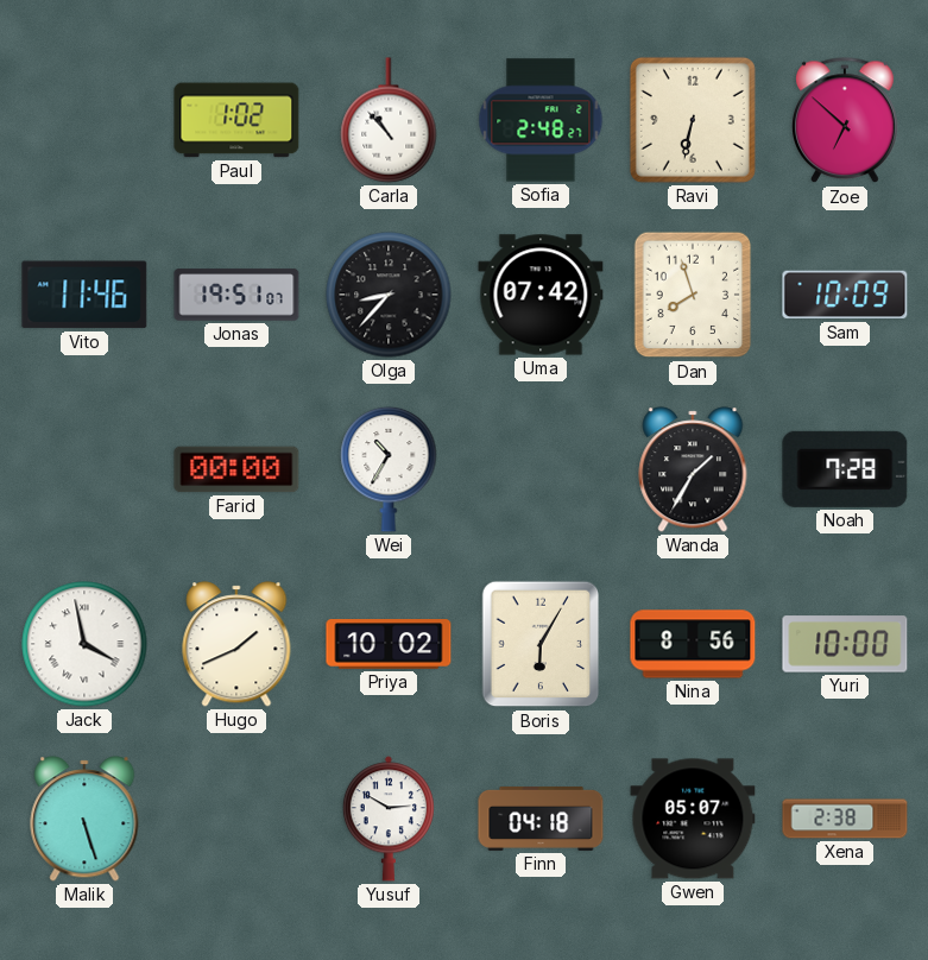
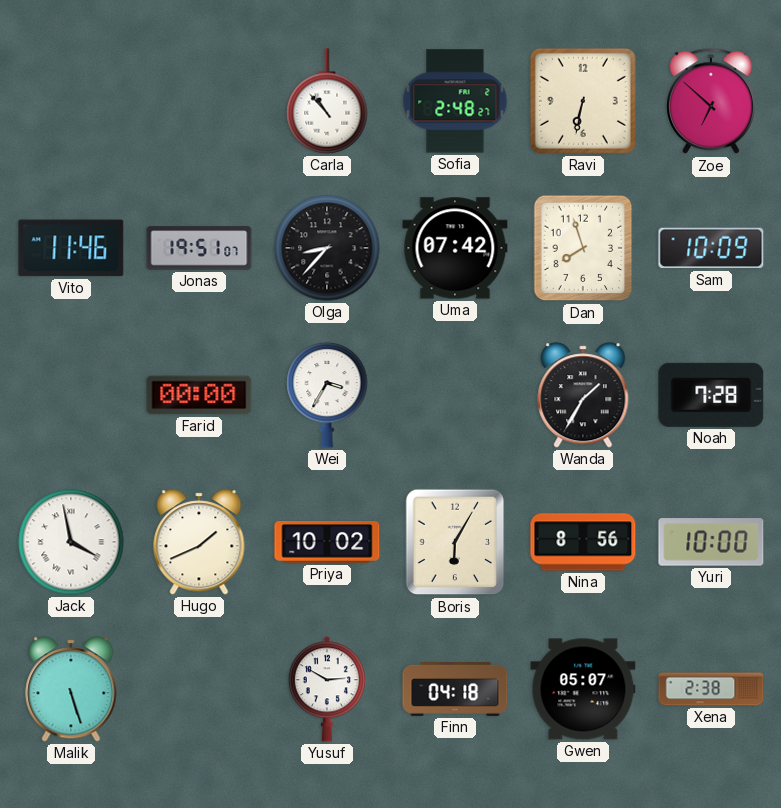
Paul: 1:02 -> none (236, 120)
Wei: 10:35 -> 3:35 (327, 395)
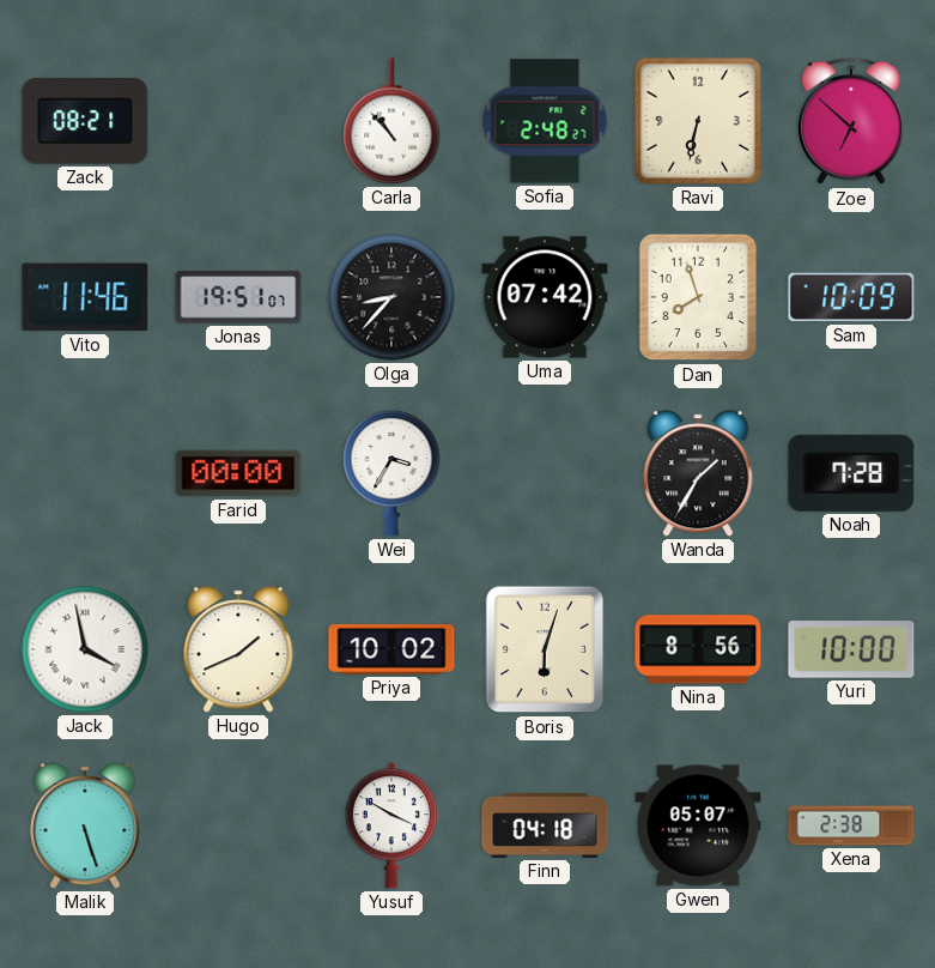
Zack: none -> 08:21 (85, 122)
Boris: 6:05 -> 6:03 (545, 649)
Yusuf: 2:50 -> 3:50 (391, 825)
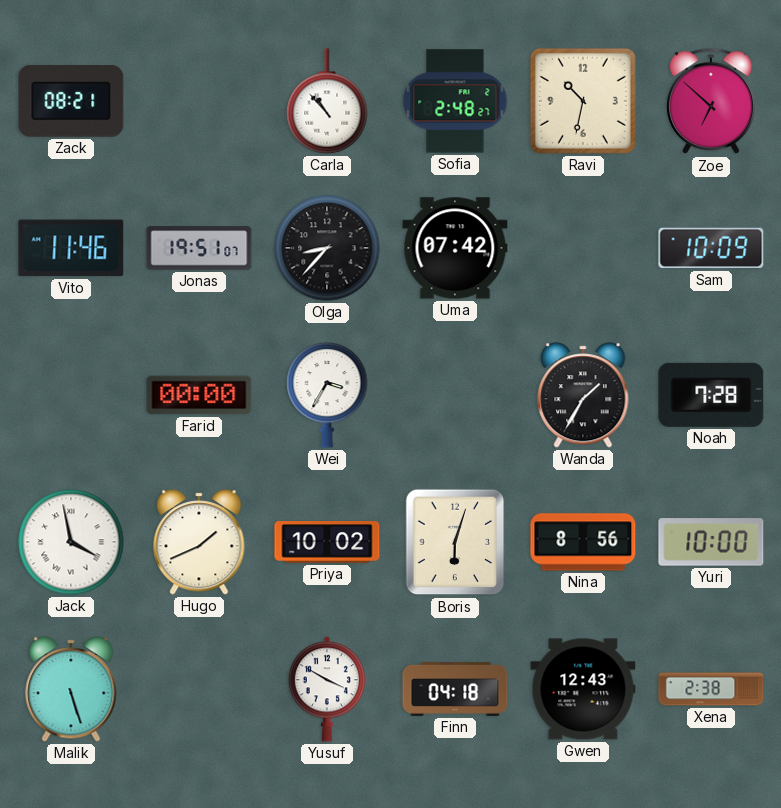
Ravi: 6:32 -> 10:32 (583, 101)
Dan: 7:57 -> none (698, 297)
Gwen: 05:07 -> 12:43 (583, 689)
